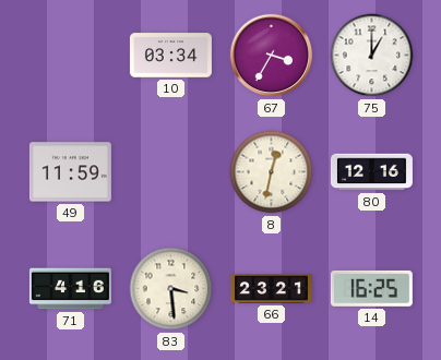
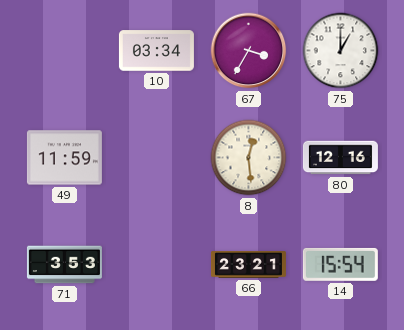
8: 12:32 -> 12:29 (249, 158)
71: 4:16 -> 3:53 (64, 265)
83: 3:29 -> none (171, 289)
14: 16:25 -> 15:54 (340, 264)
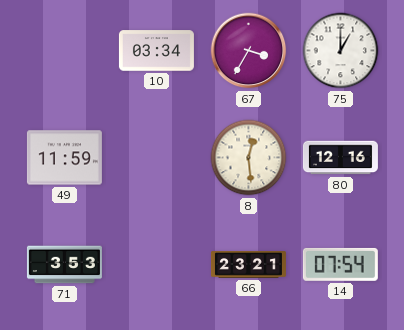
14: 15:54 -> 07:54 (340, 264)
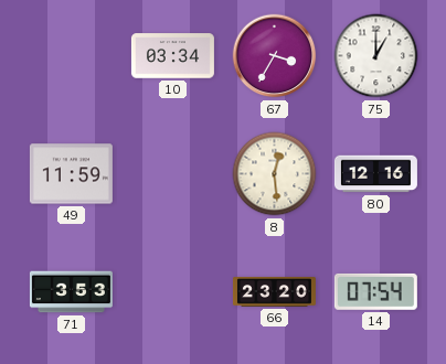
66: 23:21 -> 23:20 (274, 292)
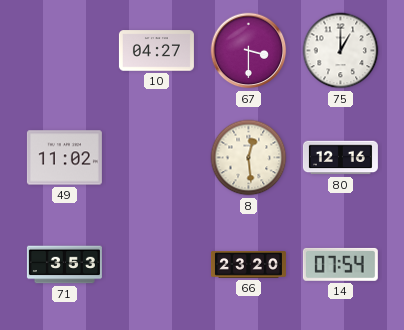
10: 03:34 -> 04:27 (156, 51)
67: 3:35 -> 3:30 (249, 51)
49: 11:59 -> 11:02 (64, 158)
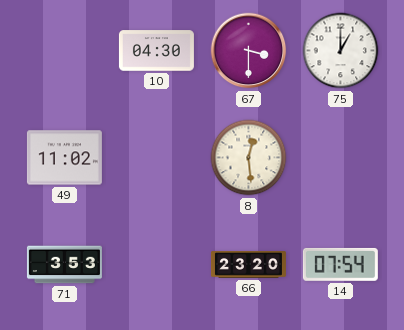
10: 04:27 -> 04:30 (156, 51)
80: 12:16 -> none (340, 158)
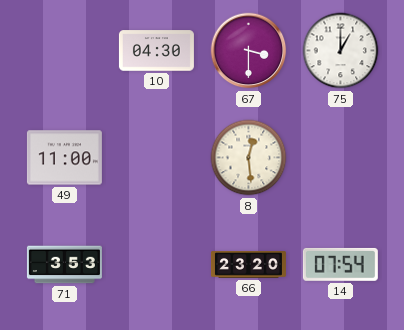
49: 11:02 -> 11:00 (64, 158)
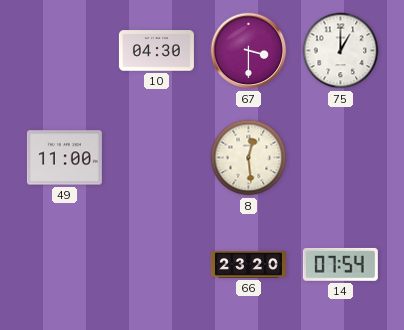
71: 3:53 -> none (64, 265)
